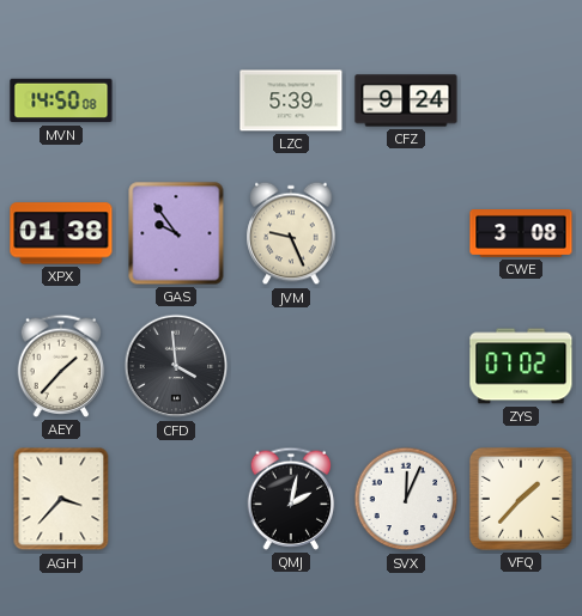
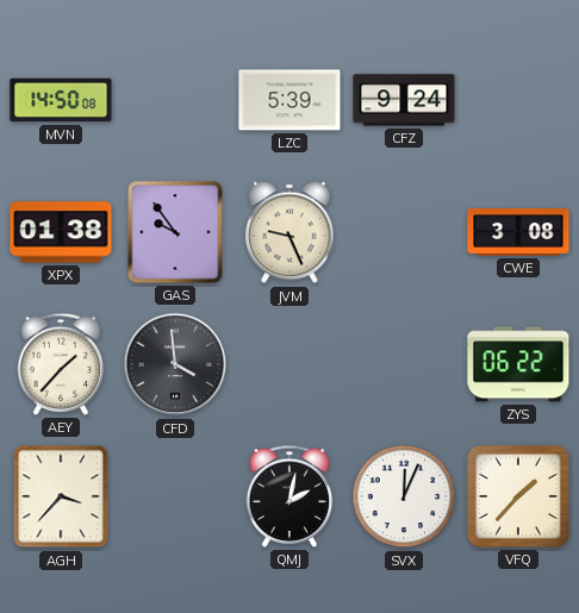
ZYS: 07:02 -> 06:22 (518, 364)
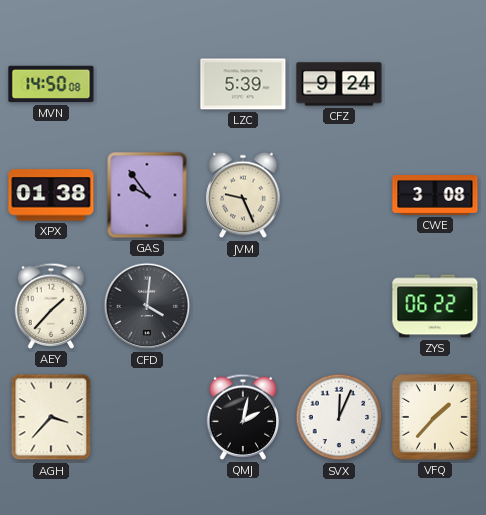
CFD: 3:59 -> 4:01 (147, 306)
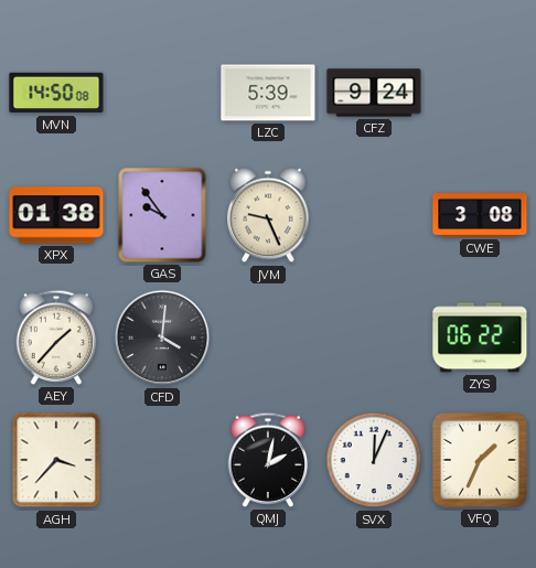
VFQ: 1:37 -> 1:34 (480, 460)
